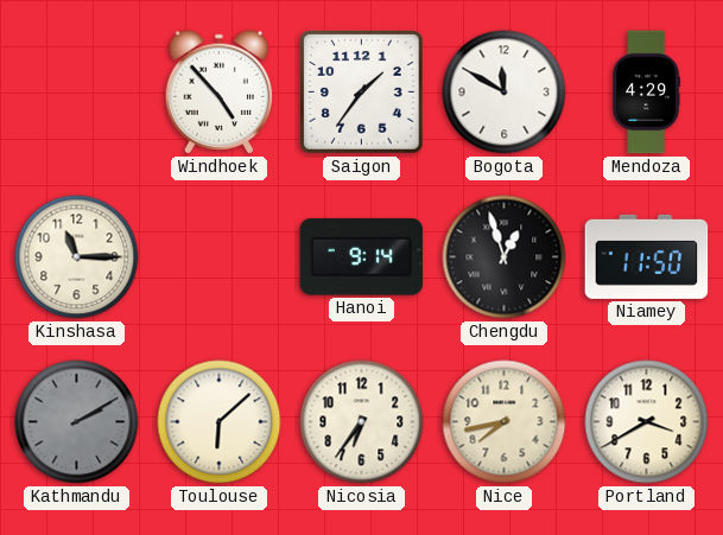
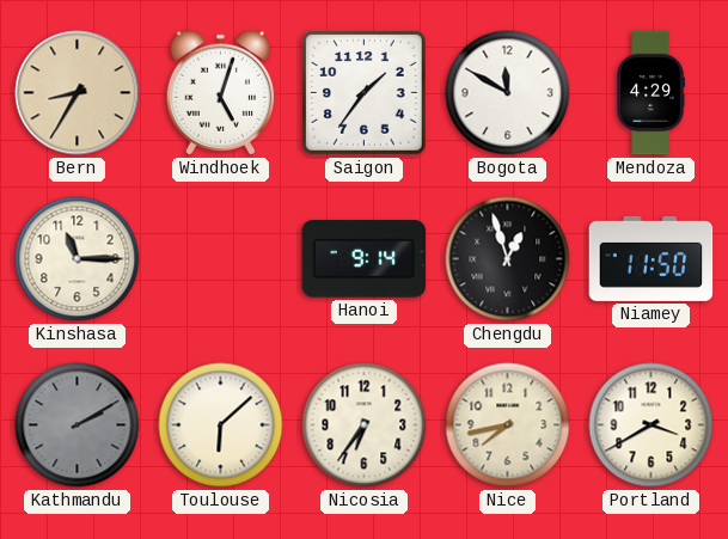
Bern: none -> 8:35 (78, 93)
Windhoek: 4:53 -> 5:03 (220, 93)
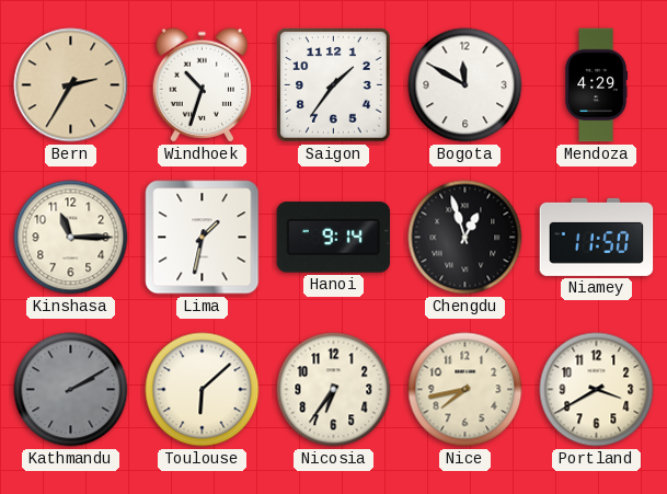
Bern: 8:35 -> 2:35 (71, 85)
Windhoek: 5:03 -> 10:33 (202, 85)
Lima: none -> 1:32 (203, 238)
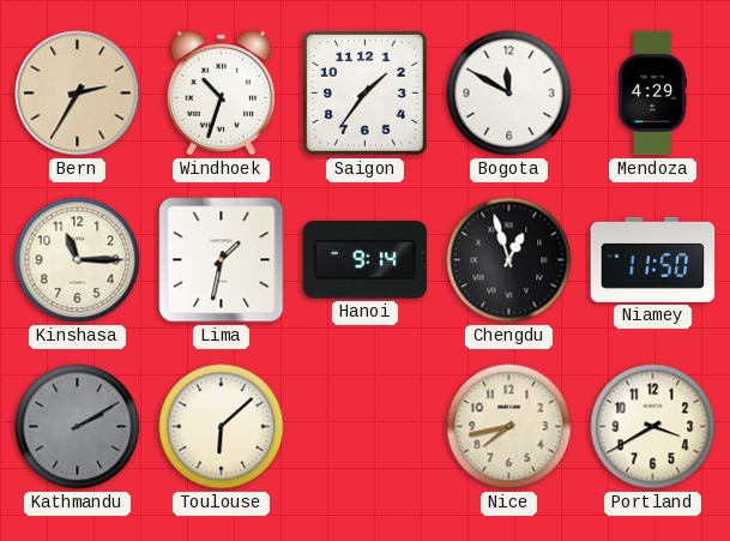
Nicosia: 6:36 -> none (334, 390)
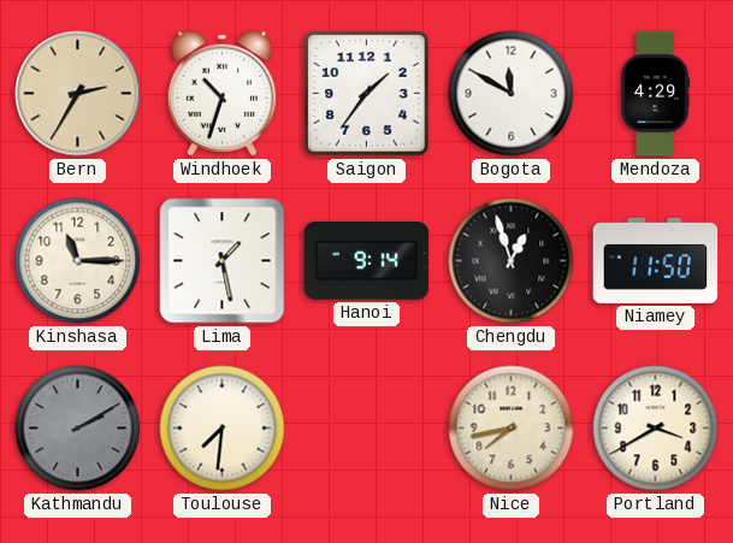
Lima: 1:32 -> 1:28 (223, 261)
Toulouse: 6:08 -> 7:31 (223, 429)
